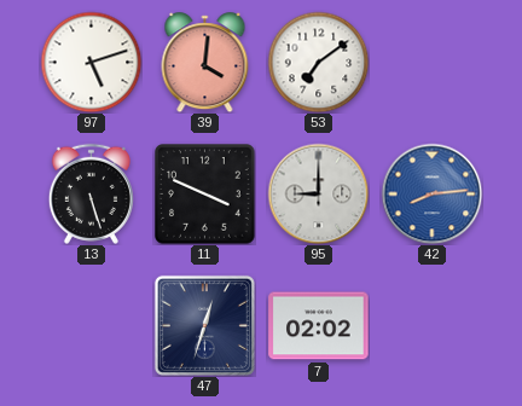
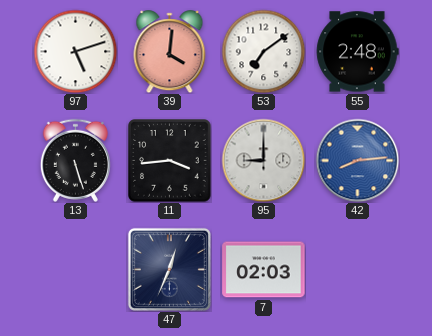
55: none -> 2:48 (357, 52)
11: 3:49 -> 3:44 (170, 161)
47: 12:33 -> 12:34 (169, 269)
7: 02:02 -> 02:03 (264, 270)
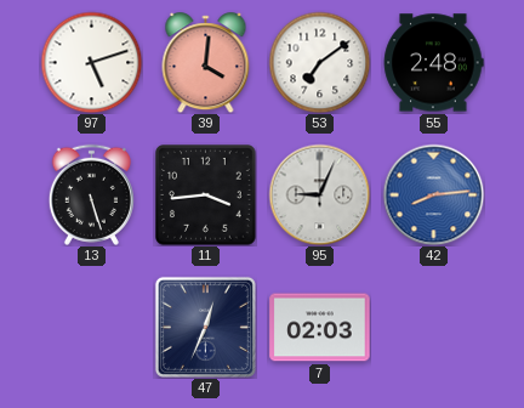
95: 9:00 -> 9:04 (319, 194)
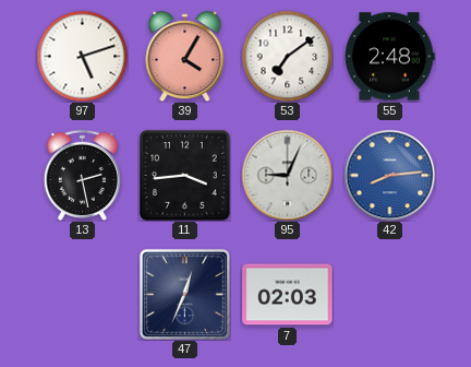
39: 4:01 -> 4:05 (185, 57)
13: 5:27 -> 2:28 (82, 175)
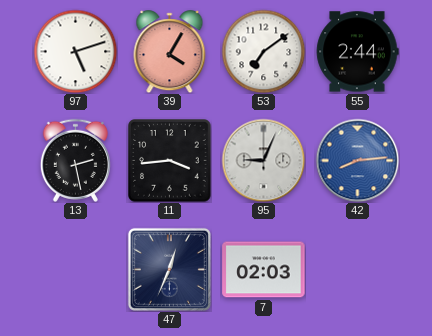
55: 2:48 -> 2:44 (357, 52)
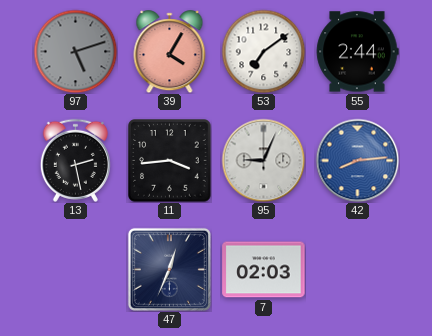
97 dial: white -> grey (75, 51)
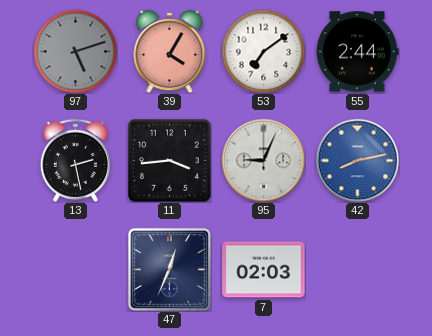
42: 8:14 -> 8:13 (357, 160)
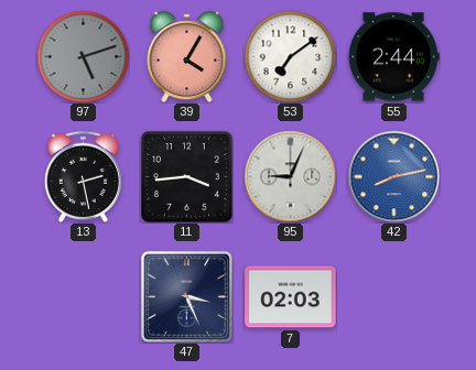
47: 12:34 -> 3:26 (186, 296)
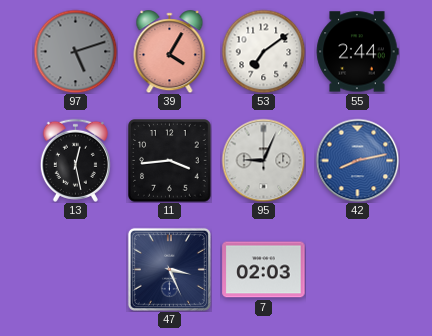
13: 2:28 -> 12:28 (75, 160)
